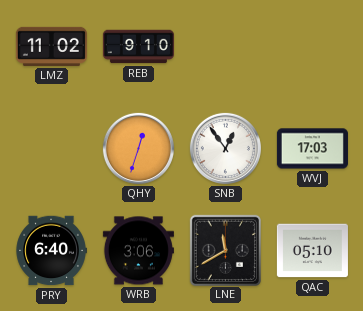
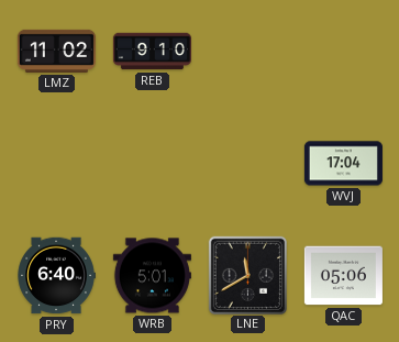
QHY: 12:33 -> none (138, 148)
SNB: 12:54 -> none (225, 148)
WVJ: 17:03 -> 17:04 (343, 164)
WRB: 3:06 -> 5:01 (152, 276)
QAC: 05:10 -> 05:06 (343, 276)
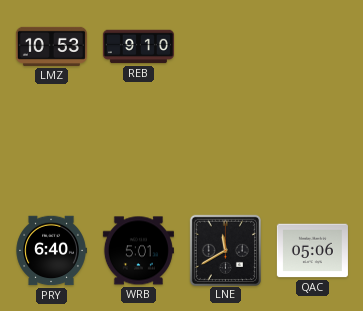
LMZ: 11:02 -> 10:53 (51, 46)
WVJ: 17:04 -> none (343, 164)
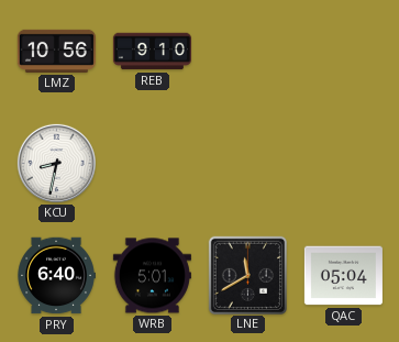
LMZ: 10:53 -> 10:56 (56, 51)
KCU: none -> 8:32 (56, 163)
QAC: 05:06 -> 05:04 (343, 276)
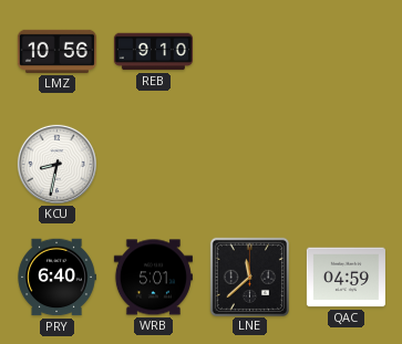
LNE: 11:40 -> 11:38 (249, 277)
QAC: 05:04 -> 04:59 (346, 278)
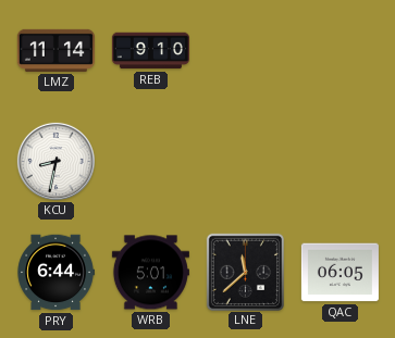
LMZ: 10:56 -> 11:14 (55, 50)
PRY: 6:40 -> 6:44 (55, 273)
QAC: 04:59 -> 06:05 (340, 273)
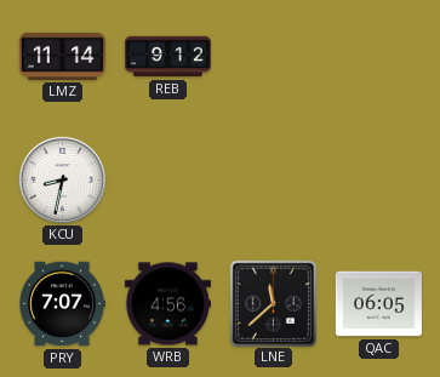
REB: 9:10 -> 9:12 (167, 57)
PRY: 6:44 -> 7:07 (62, 304)
WRB: 5:01 -> 4:56 (167, 304)
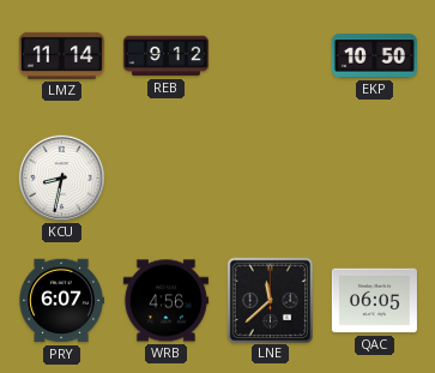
EKP: none -> 10:50 (374, 56)
PRY: 7:07 -> 6:07 (61, 301)
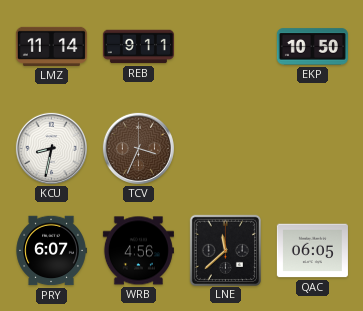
REB: 9:12 -> 9:11 (138, 47)
TCV: none -> 3:34 (138, 148)
